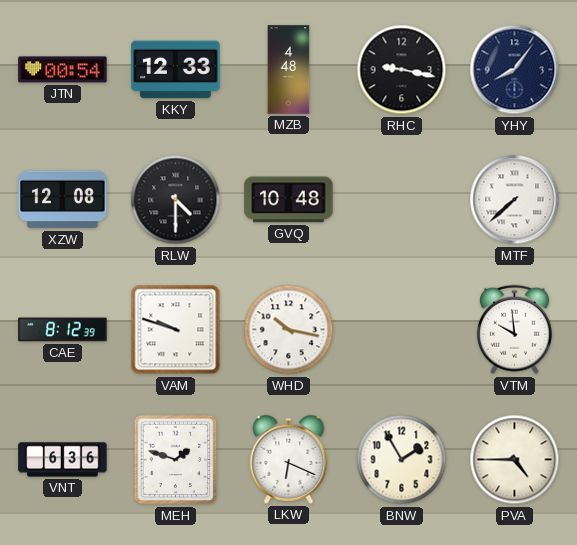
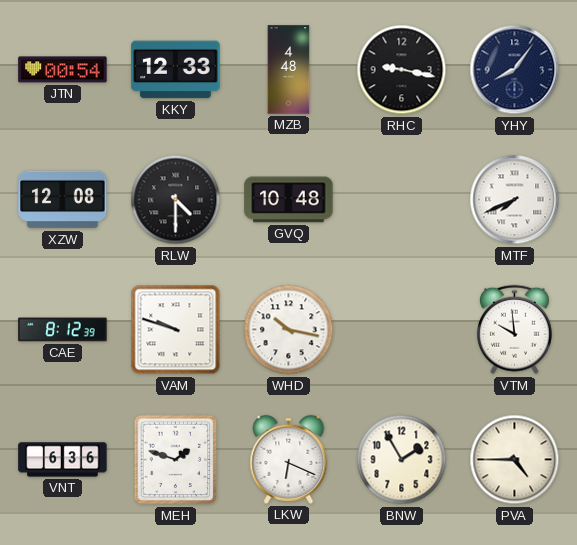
MTF: 7:38 -> 7:41 (515, 200)
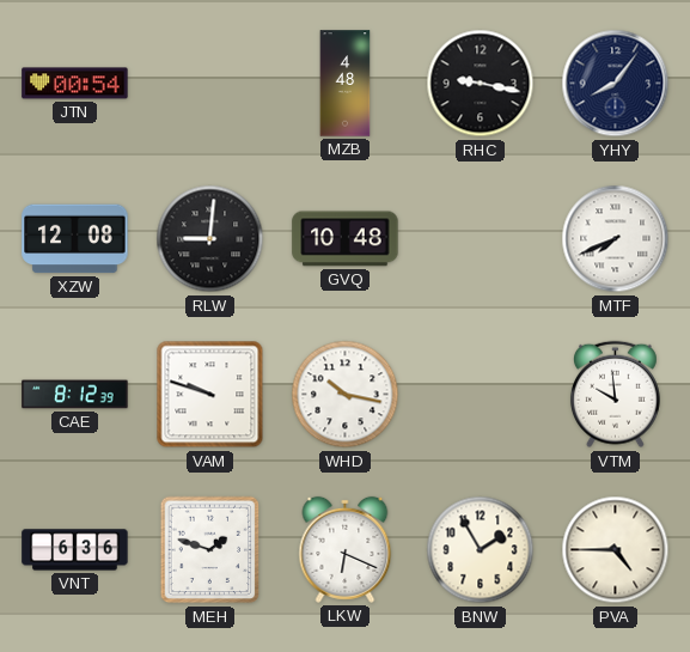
KKY: 12:33 -> none (176, 70)
RLW: 4:30 -> 9:01 (210, 239)
